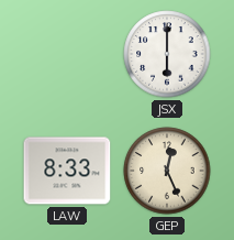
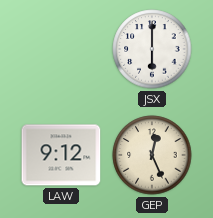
LAW: 8:33 -> 9:12 (61, 155)
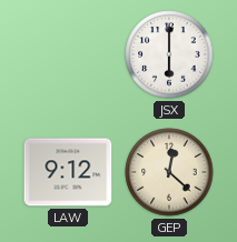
GEP: 12:26 -> 12:22 (169, 172)
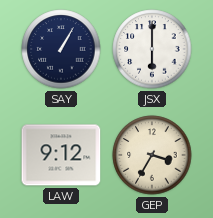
SAY: none -> 1:05 (61, 49)
GEP: 12:22 -> 3:35 (152, 155)
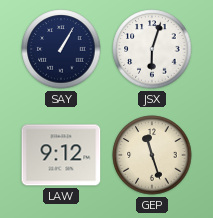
JSX: 6:00 -> 6:03 (152, 49)
GEP: 3:35 -> 11:27 (152, 155)
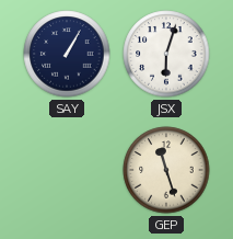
LAW: 9:12 -> none (61, 155)
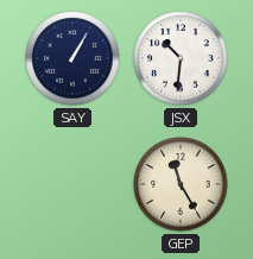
JSX: 6:03 -> 10:31 (181, 58)
GEP: 11:27 -> 11:25 (181, 184)
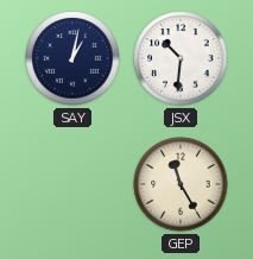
SAY: 1:05 -> 1:02 (72, 58)
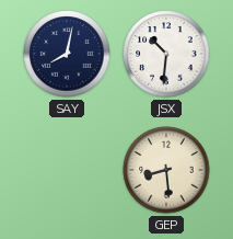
SAY: 1:02 -> 8:02 (67, 54)
GEP: 11:25 -> 8:29 (166, 170)
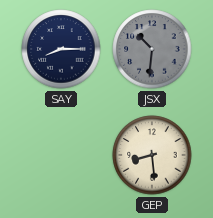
SAY: 8:02 -> 8:15 (61, 49)
JSX dial: white -> grey (152, 49)
